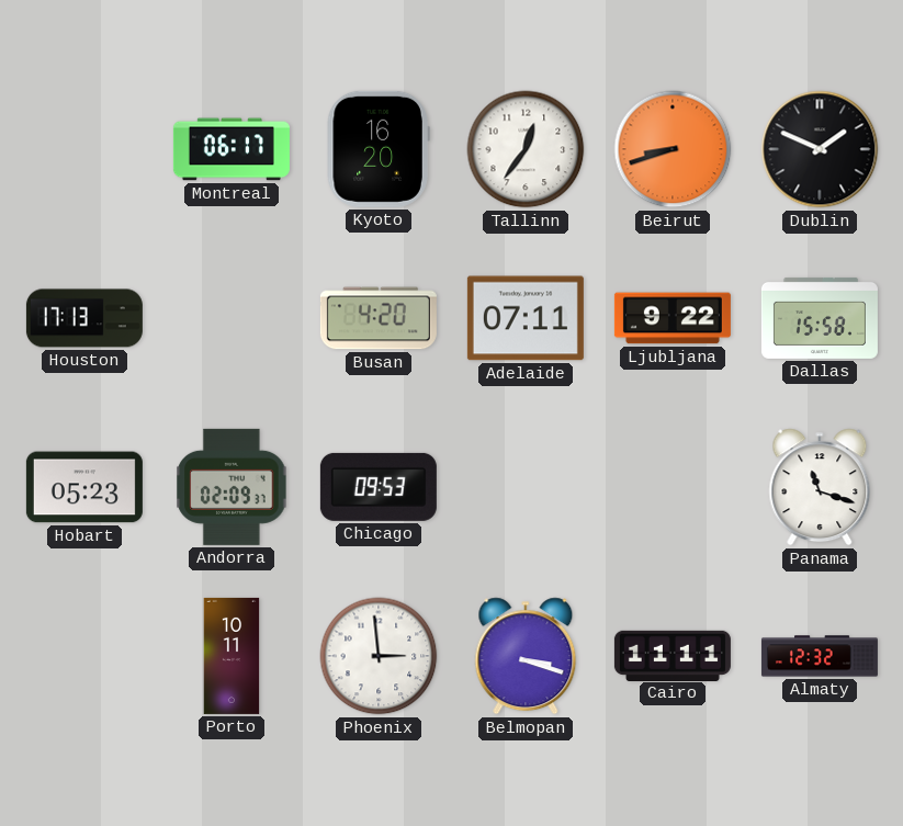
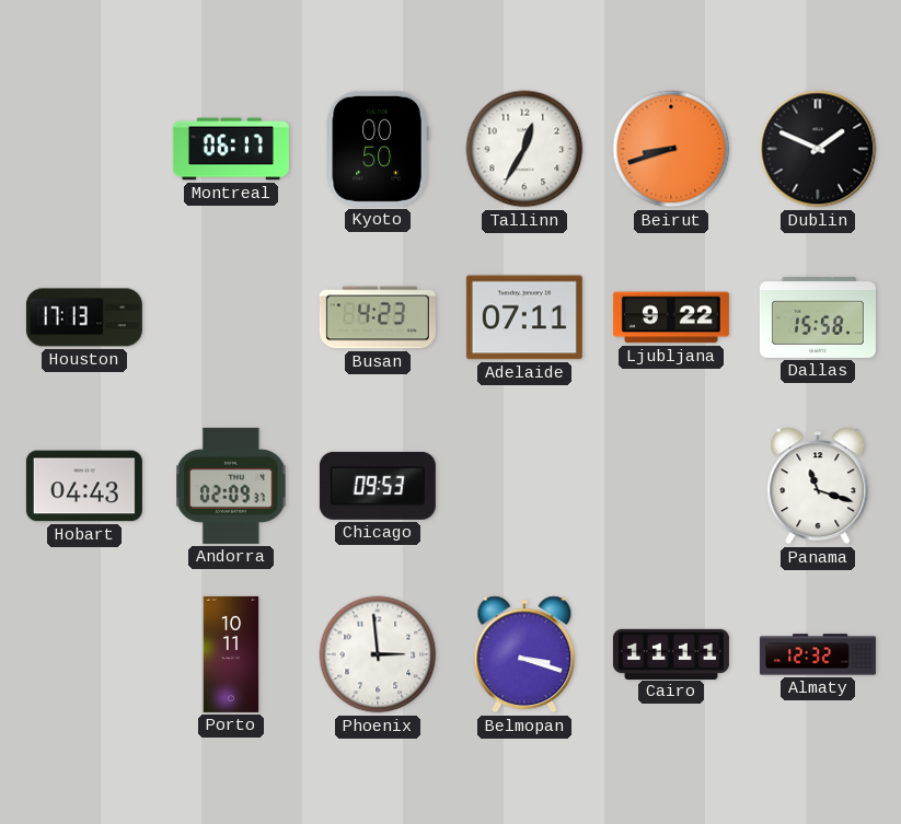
Kyoto: 16:20 -> 00:50 (378, 149)
Tallinn: 12:36 -> 12:35 (524, 149)
Busan: 4:20 -> 4:23 (378, 317)
Hobart: 05:23 -> 04:43 (84, 486)
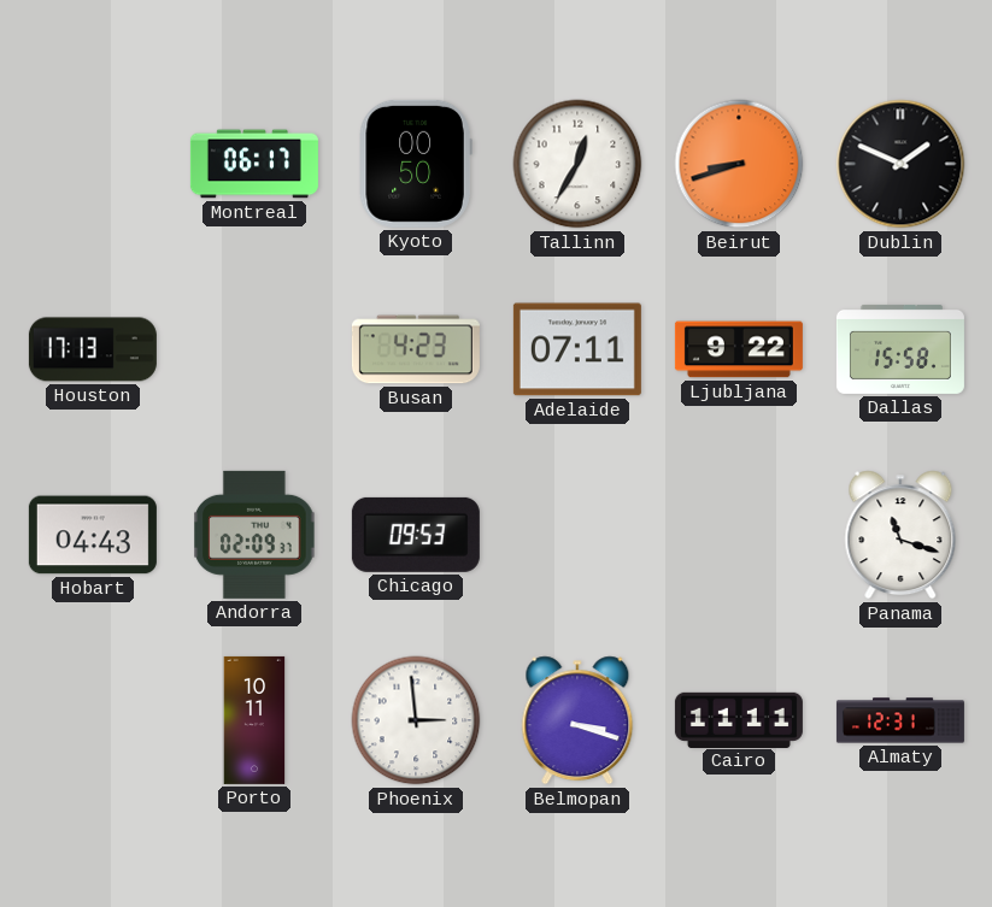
Almaty: 12:32 -> 12:31 (900, 720)
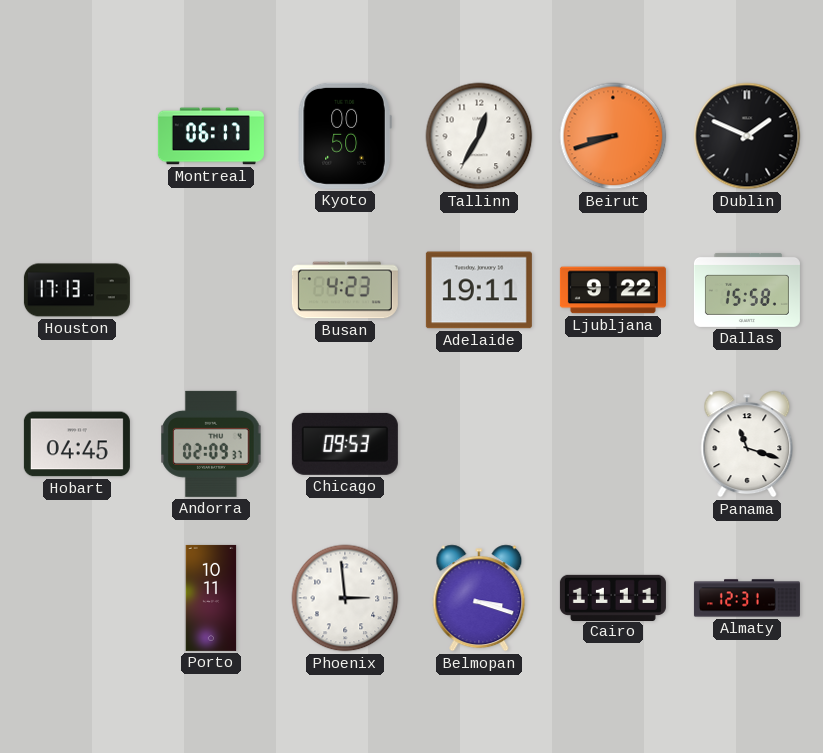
Adelaide: 07:11 -> 19:11 (479, 290)
Hobart: 04:43 -> 04:45 (77, 444)
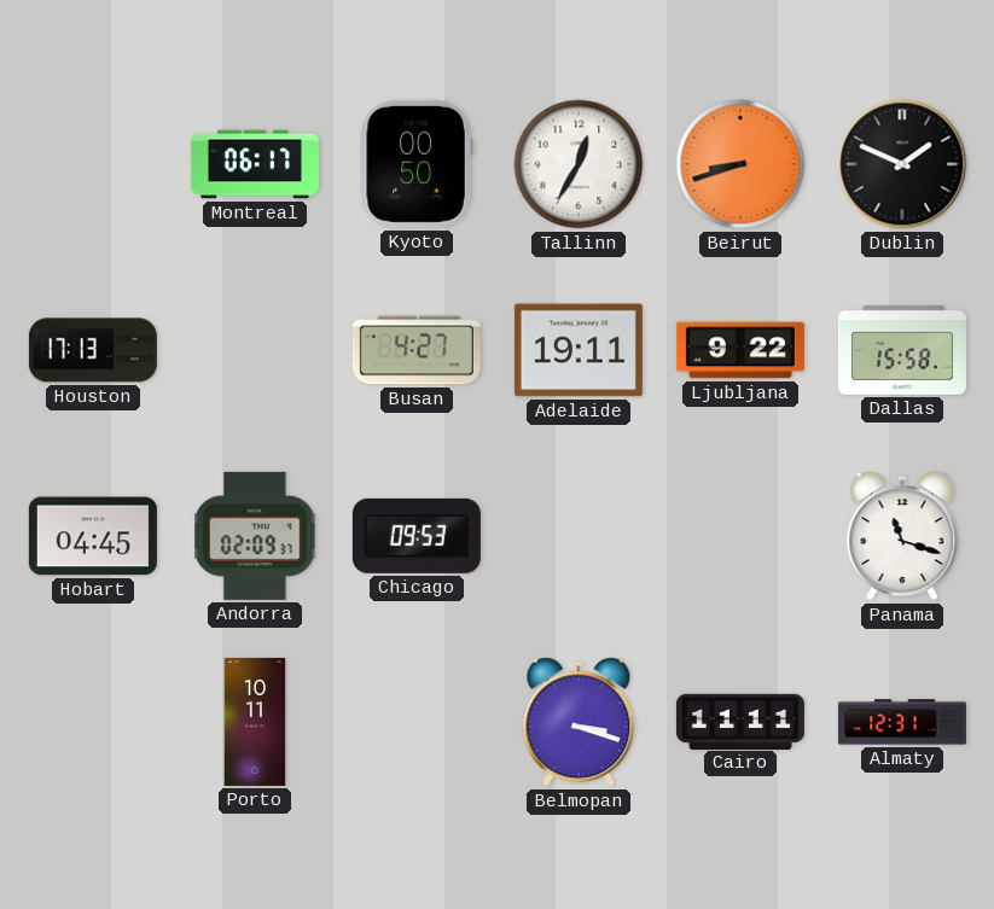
Busan: 4:23 -> 4:27 (417, 350)
Phoenix: 2:59 -> none (345, 598)
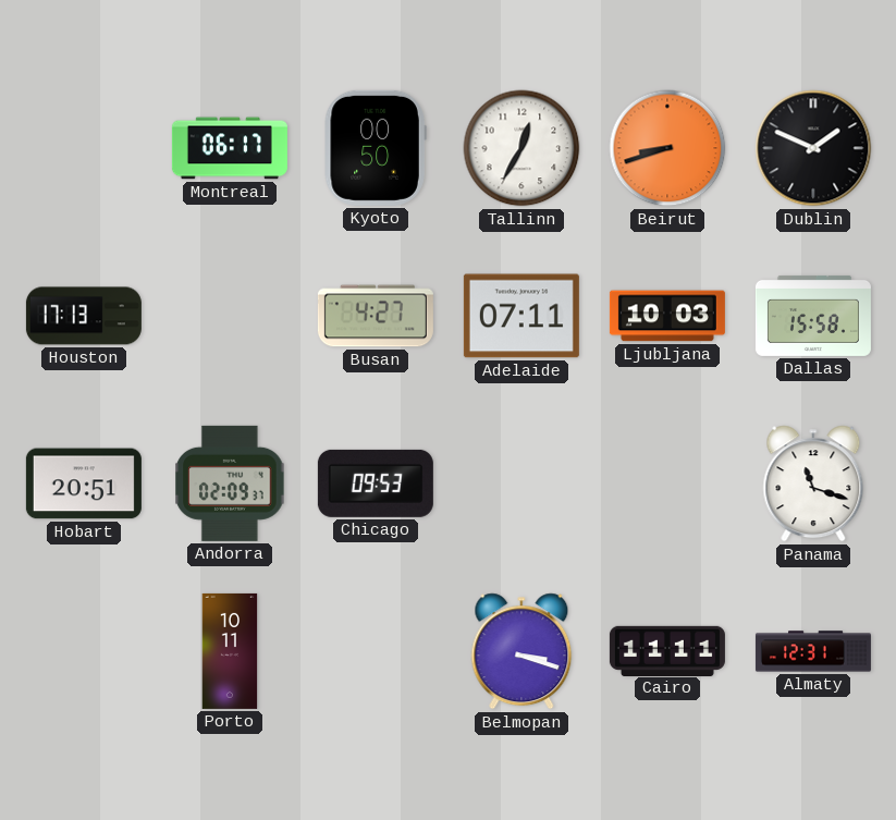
Adelaide: 19:11 -> 07:11 (521, 316)
Ljubljana: 9:22 -> 10:03 (667, 316)
Hobart: 04:45 -> 20:51 (84, 484)
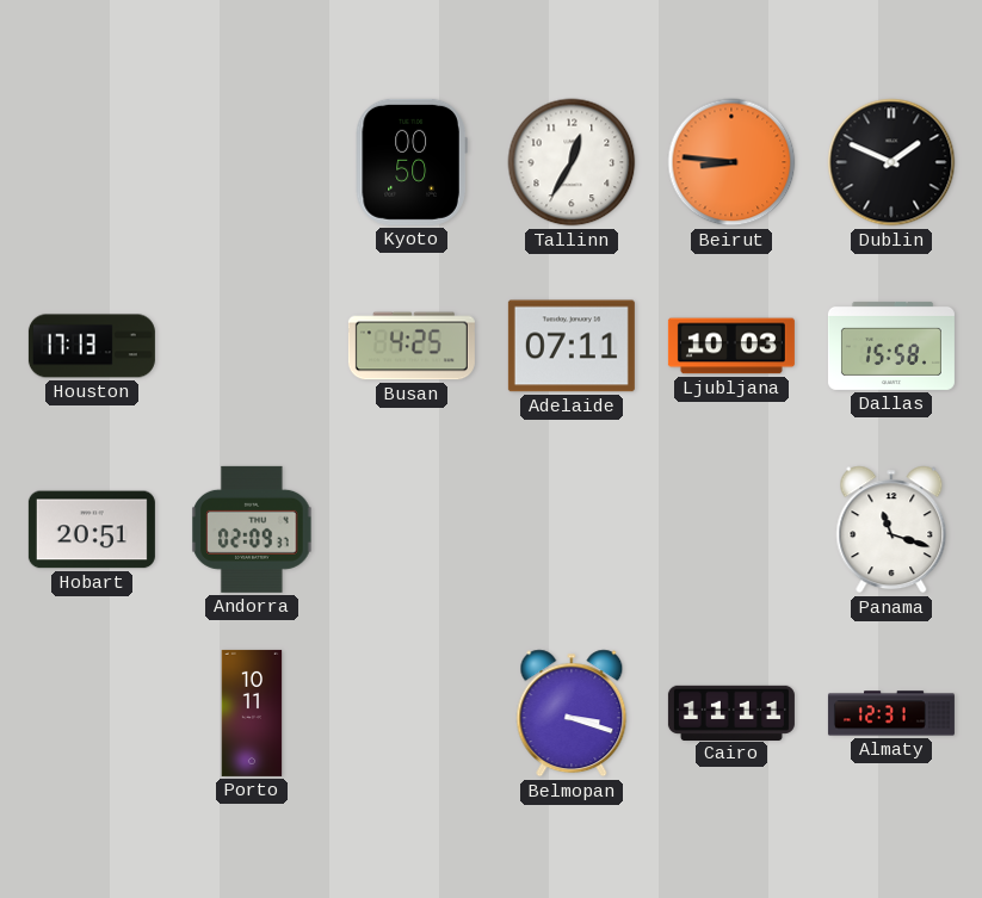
Montreal: 06:17 -> none (230, 148)
Beirut: 8:42 -> 8:46 (731, 162)
Busan: 4:27 -> 4:25 (412, 346)
Chicago: 09:53 -> none (376, 484)
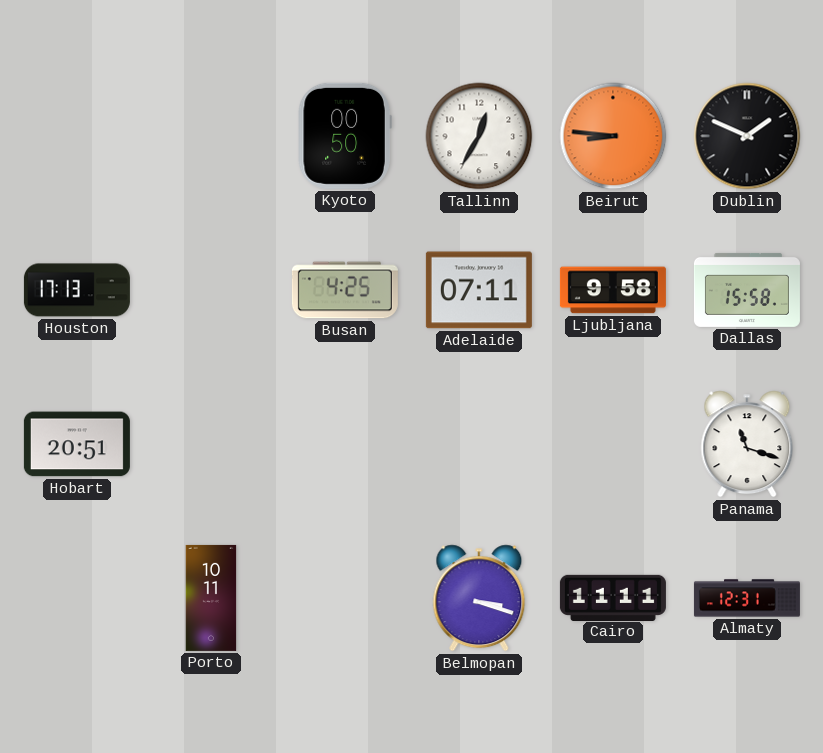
Ljubljana: 10:03 -> 9:58 (613, 290)
Andorra: 02:09 -> none (252, 529)
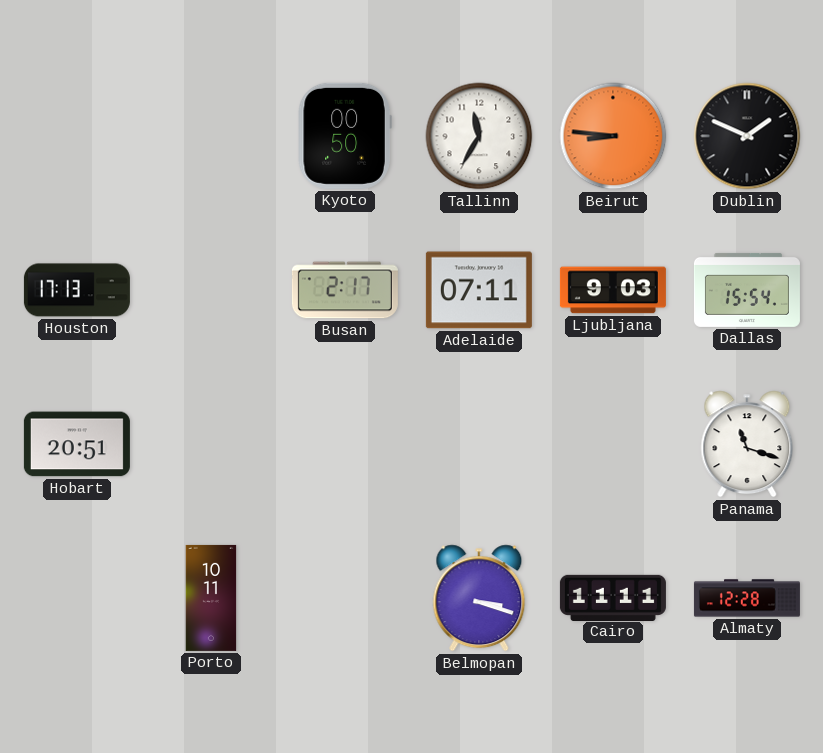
Tallinn: 12:35 -> 11:35 (479, 136)
Busan: 4:25 -> 2:17 (345, 290)
Ljubljana: 9:58 -> 9:03 (613, 290)
Dallas: 15:58 -> 15:54 (747, 290)
Almaty: 12:31 -> 12:28 (747, 598)
